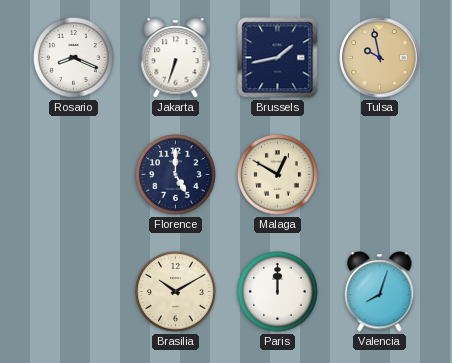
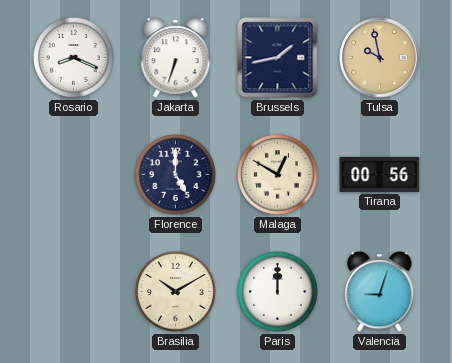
Tirana: none -> 00:56 (380, 174)
Valencia: 8:03 -> 9:03 (380, 292)
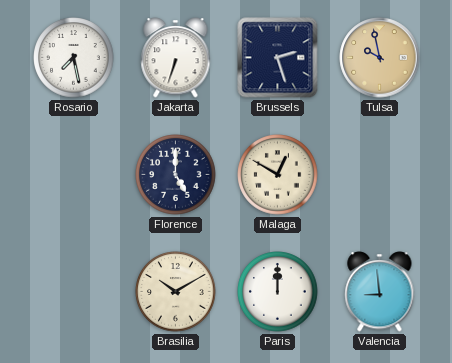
Rosario: 8:19 -> 7:28 (74, 58)
Brussels: 1:43 -> 2:27 (278, 58)
Tirana: 00:56 -> none (380, 174)
Valencia: 9:03 -> 8:59 (380, 292)
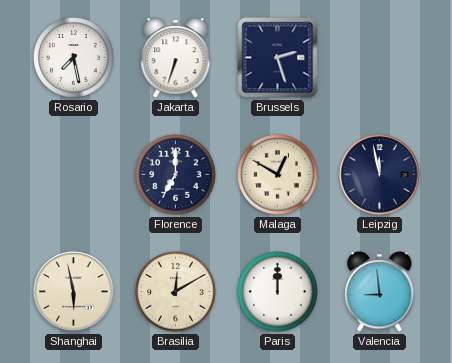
Tulsa: 9:58 -> none (380, 58)
Florence: 5:00 -> 7:00 (176, 175)
Leipzig: none -> 11:58 (380, 175)
Shanghai: none -> 5:58 (74, 292)
Brasilia: 10:10 -> 12:10 (176, 292)
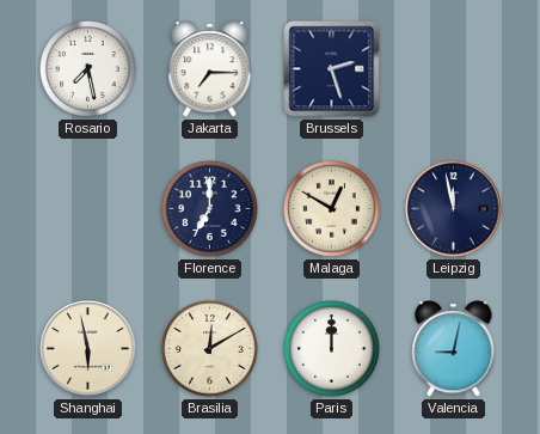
Jakarta: 6:33 -> 7:15 (210, 69)
Valencia: 8:59 -> 9:02 (454, 349)
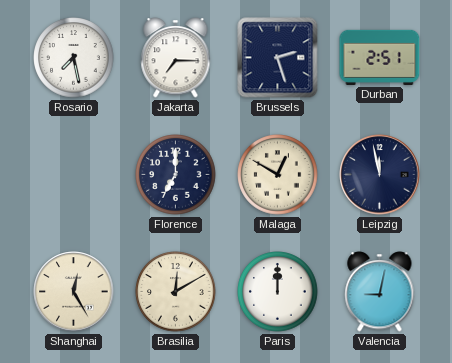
Durban: none -> 2:51 (380, 57)
Shanghai: 5:58 -> 12:25 (74, 292)
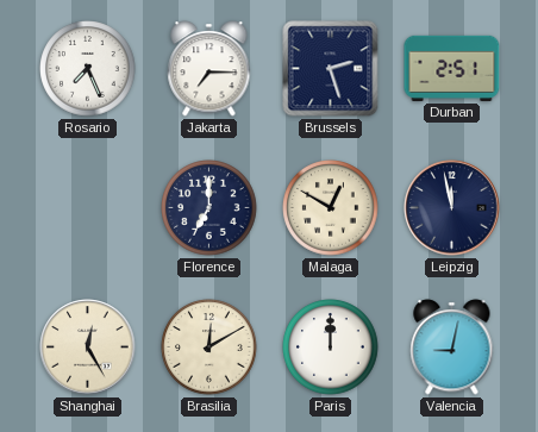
Rosario: 7:28 -> 7:26 (88, 69)
